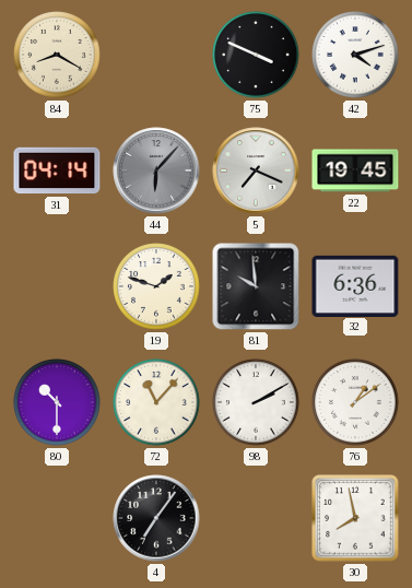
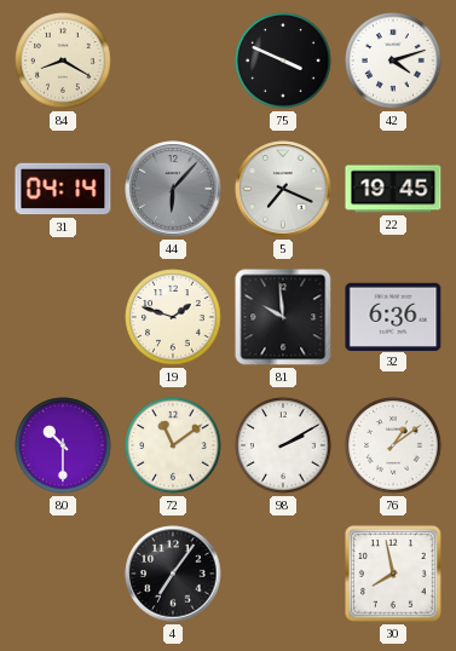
72: 11:07 -> 11:09 (173, 445)
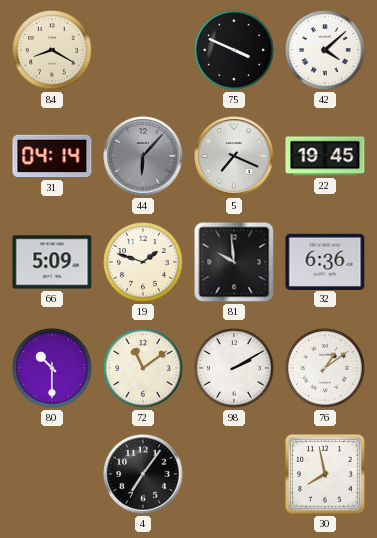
42: 4:12 -> 4:08 (325, 50)
66: none -> 5:09 (52, 262)
